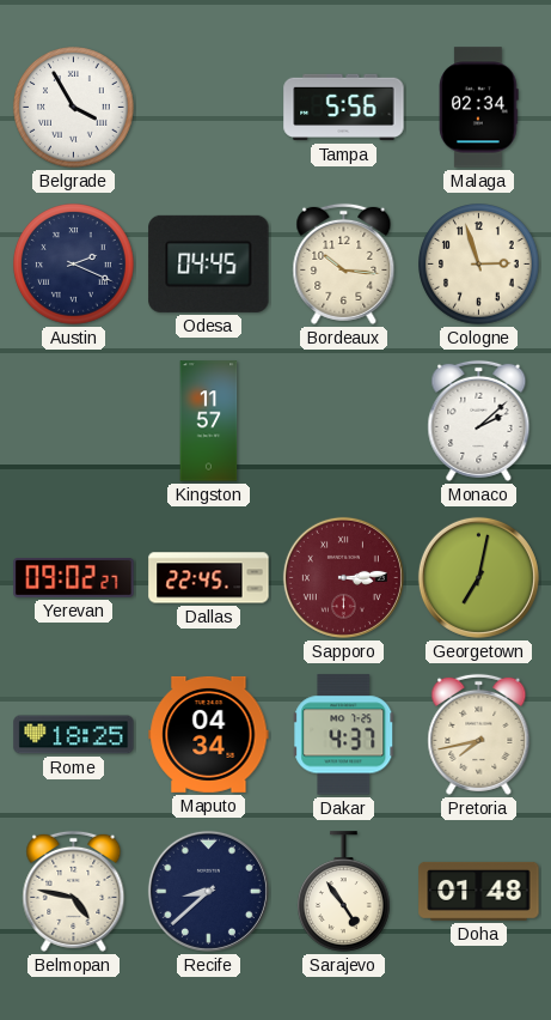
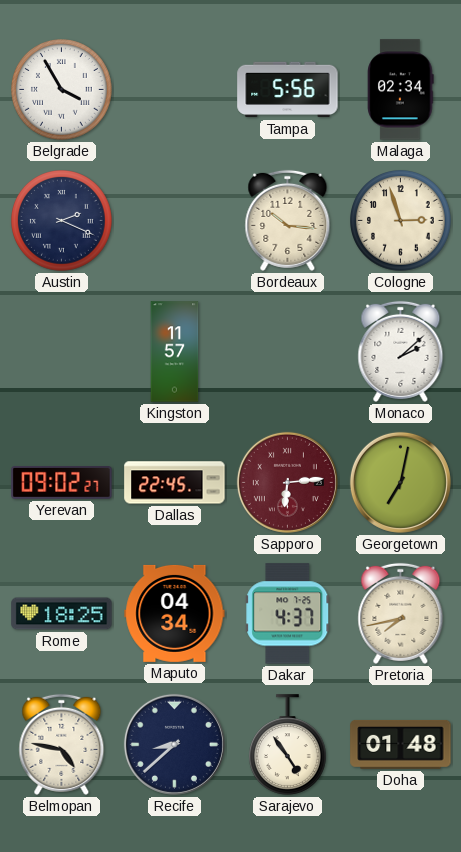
Odesa: 04:45 -> none (209, 263)
Sapporo: 3:14 -> 6:14 (287, 482)
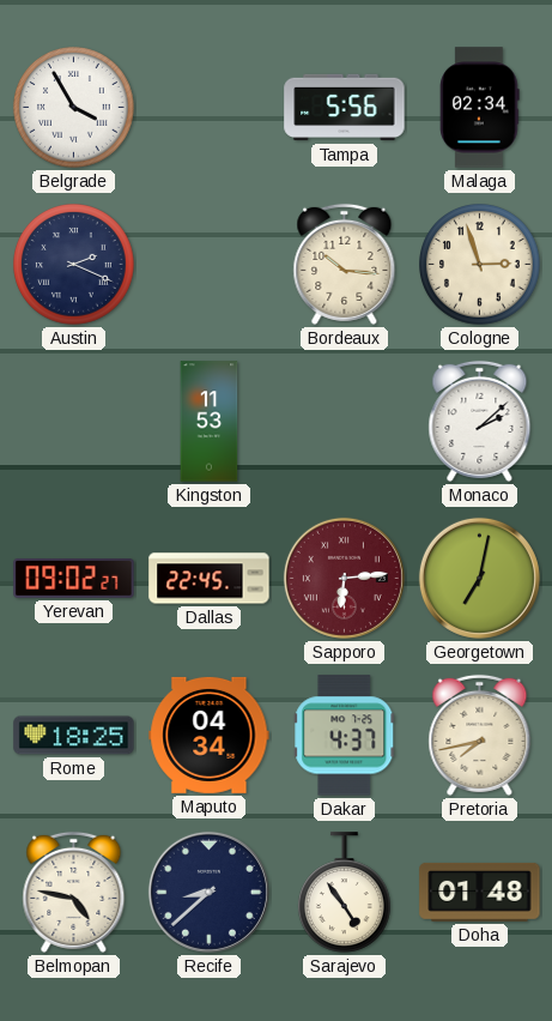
Kingston: 11:57 -> 11:53 (210, 422)
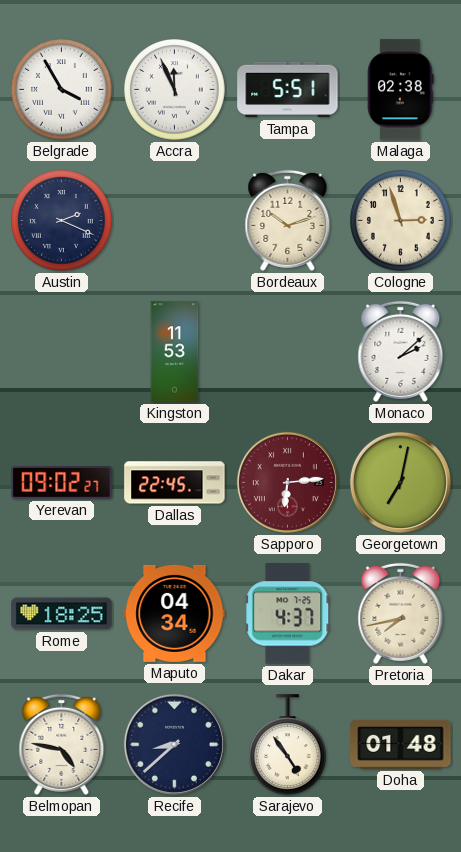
Accra: none -> 11:56 (175, 90)
Tampa: 5:56 -> 5:51 (288, 90)
Malaga: 02:34 -> 02:38 (401, 90)
Bordeaux: 10:16 -> 10:12 (288, 220)
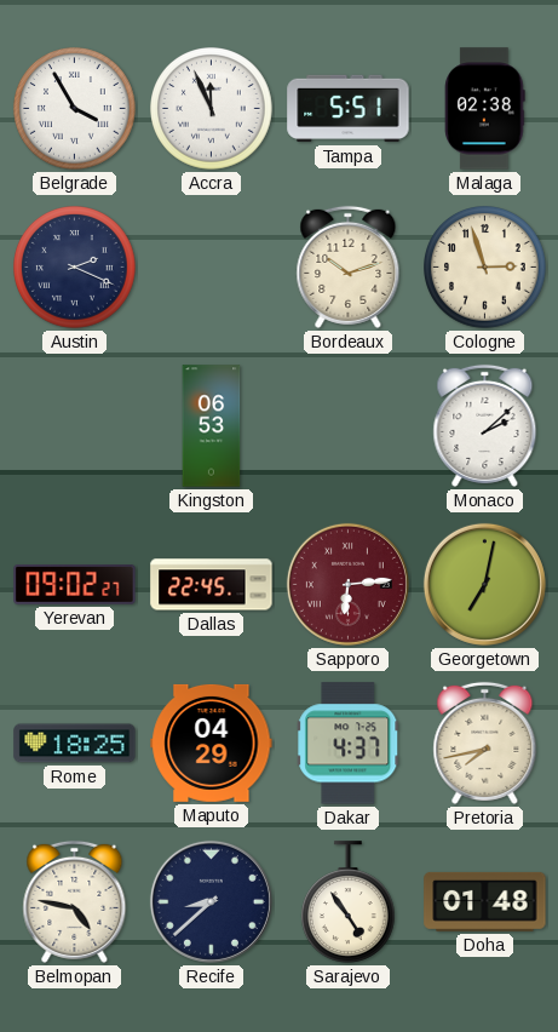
Kingston: 11:53 -> 06:53 (212, 426)
Maputo: 04:34 -> 04:29 (212, 743)
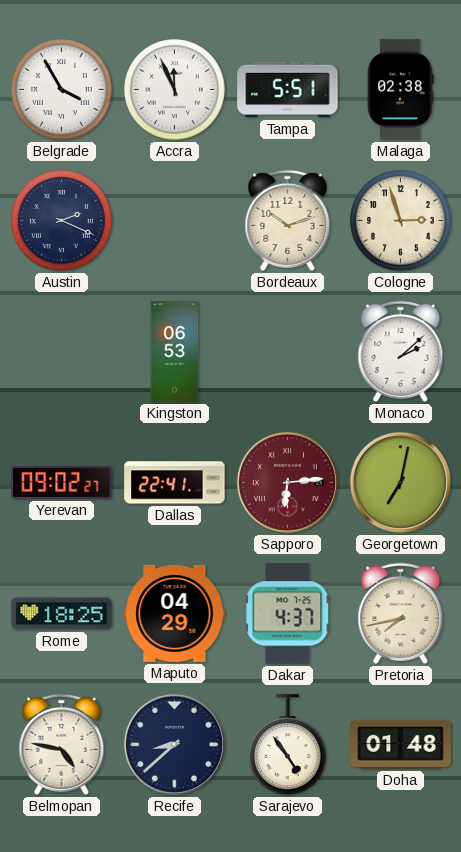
Dallas: 22:45 -> 22:41 (175, 483)
